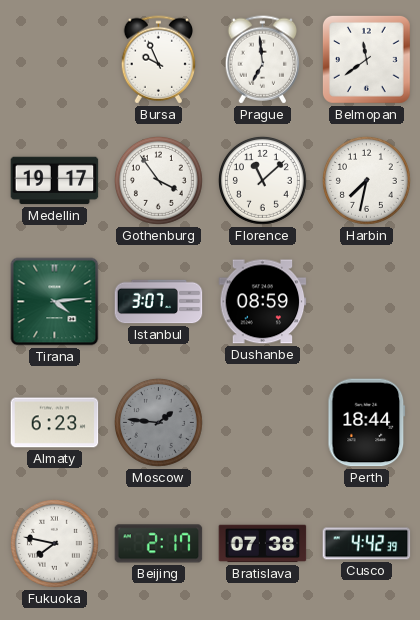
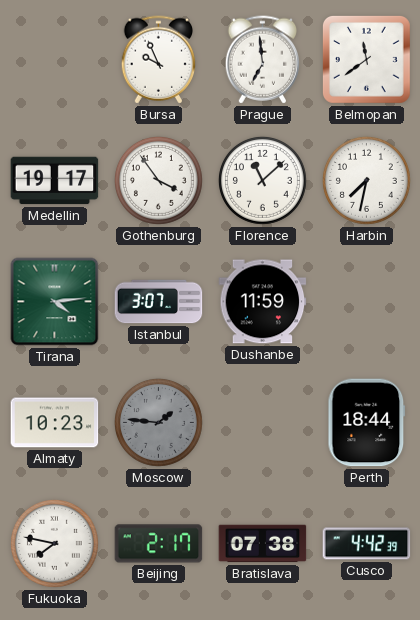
Dushanbe: 08:59 -> 11:59 (263, 302)
Almaty: 6:23 -> 10:23 (55, 423)
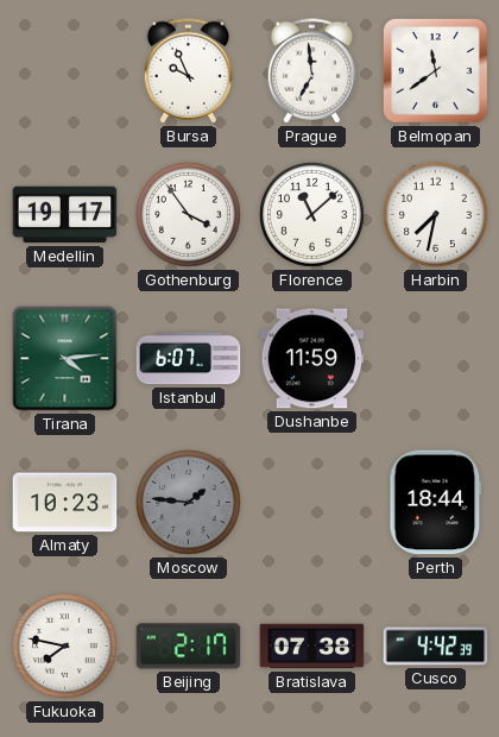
Istanbul: 3:07 -> 6:07 (189, 359)
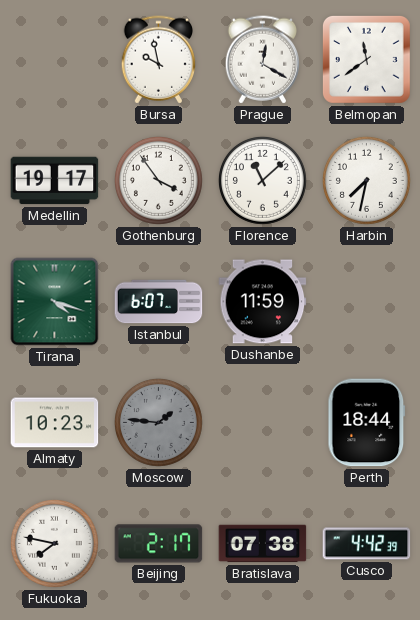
Bursa: 9:56 -> 9:58 (159, 60)
Prague: 6:59 -> 12:20 (263, 60)
Tirana: 4:14 -> 4:18 (55, 302)
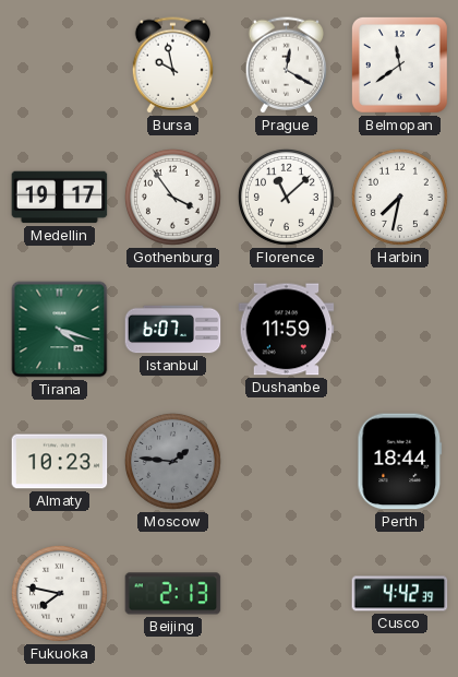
Beijing: 2:17 -> 2:13 (173, 594)
Bratislava: 07:38 -> none (263, 544)
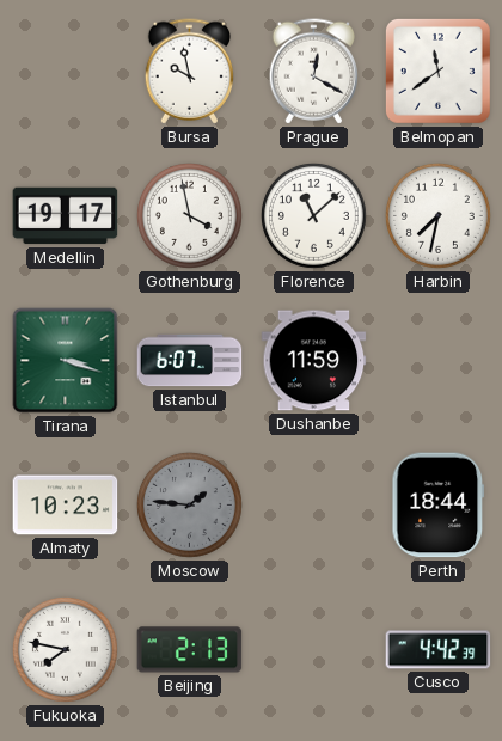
Gothenburg: 3:54 -> 3:58 (189, 215)
Tirana: 4:18 -> 3:18 (66, 361)
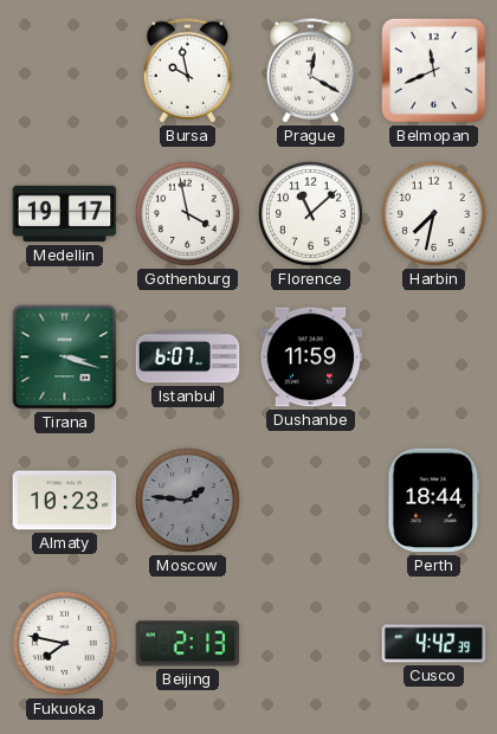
Belmopan: 11:39 -> 11:41 (433, 70)
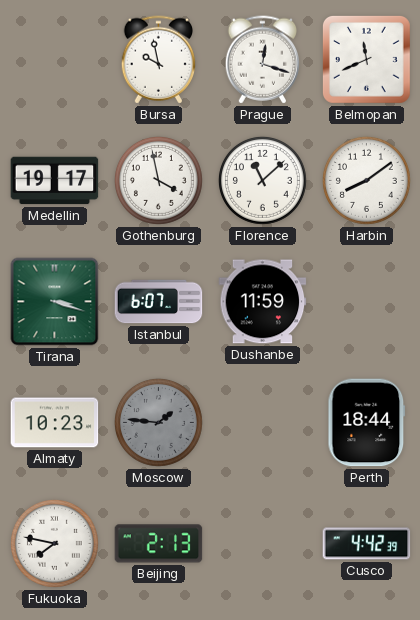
Prague: 12:20 -> 12:18 (263, 60)
Harbin: 7:32 -> 8:09 (366, 180)
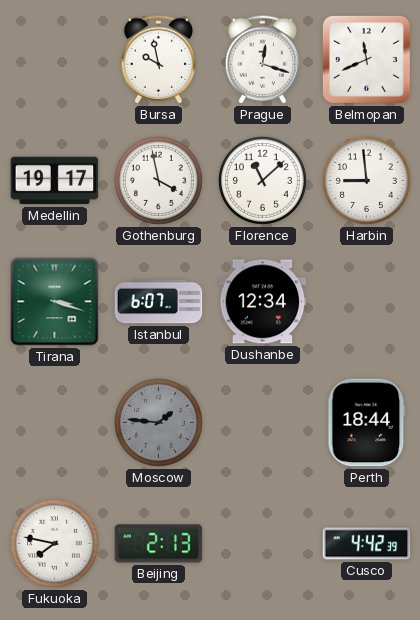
Harbin: 8:09 -> 8:59 (366, 180)
Dushanbe: 11:59 -> 12:34 (263, 302)
Almaty: 10:23 -> none (55, 423)
